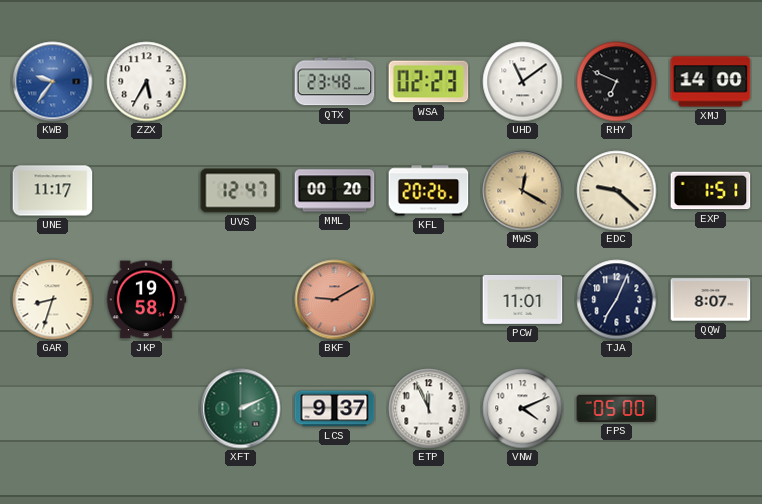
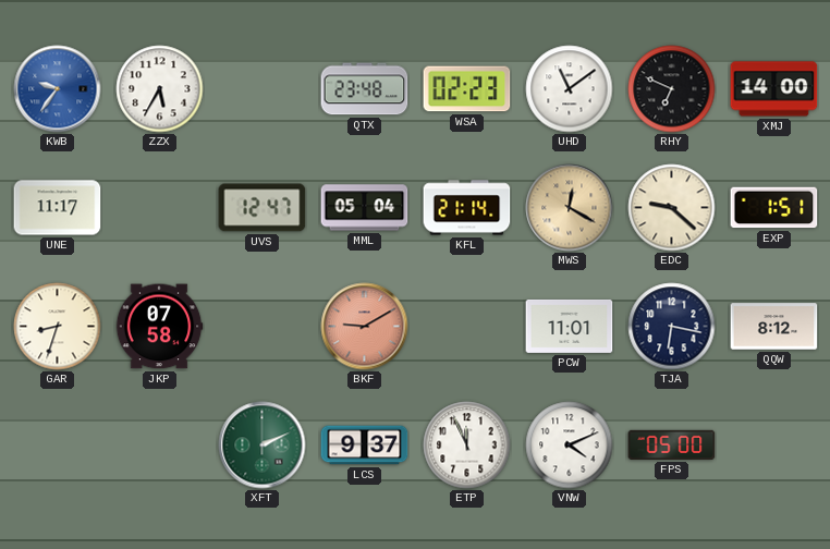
MML: 00:20 -> 05:04 (365, 208)
KFL: 20:26 -> 21:14 (467, 208)
JKP: 19:58 -> 07:58 (159, 327)
TJA: 7:04 -> 6:17 (672, 327)
QQW: 8:07 -> 8:12 (774, 327)
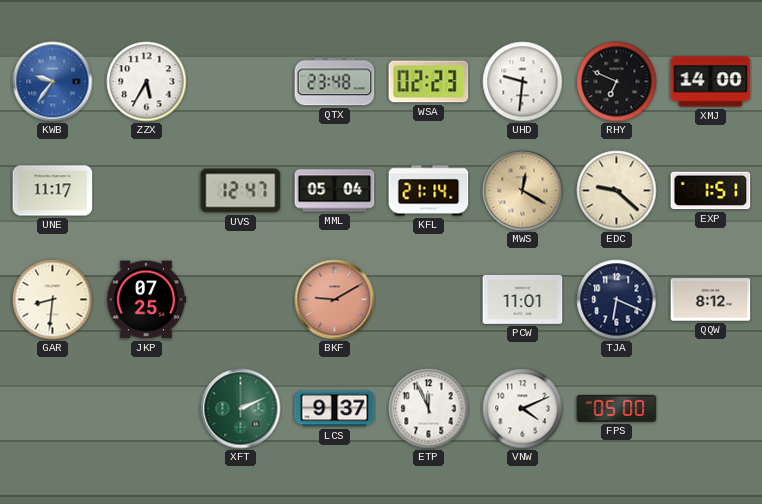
UHD: 11:09 -> 9:31 (523, 82)
GAR: 8:33 -> 8:31 (53, 300)
JKP: 07:58 -> 07:25 (146, 300)
TJA: 6:17 -> 6:19 (617, 300)
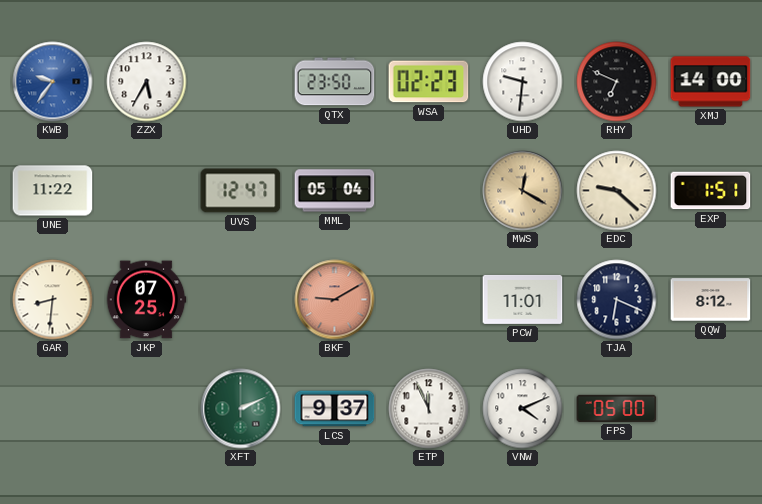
QTX: 23:48 -> 23:50 (335, 82)
UNE: 11:17 -> 11:22 (53, 191)
KFL: 21:14 -> none (429, 191)
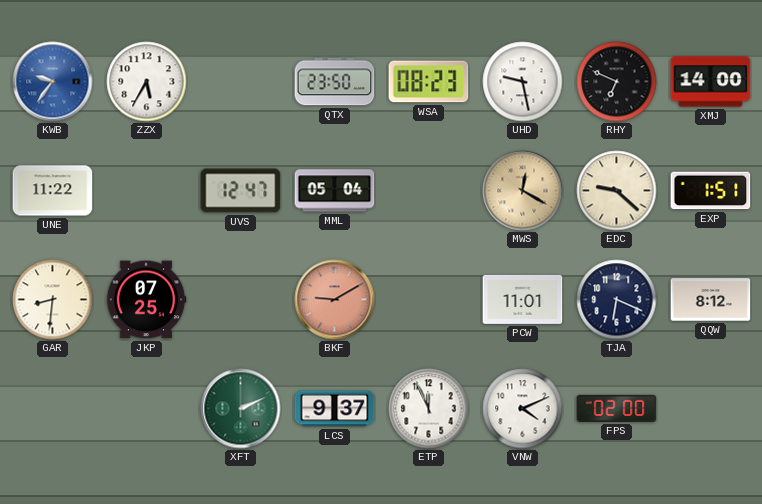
WSA: 02:23 -> 08:23 (429, 82)
UHD: 9:31 -> 9:28 (523, 82)
FPS: 05:00 -> 02:00 (617, 408)
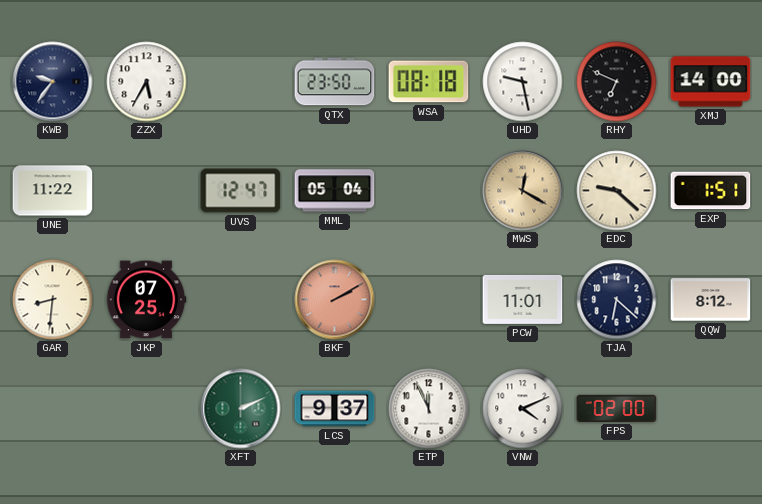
KWB dial: blue -> navy (53, 82)
WSA: 08:23 -> 08:18 (429, 82)
BKF: 9:10 -> 2:10 (335, 300)
TJA: 6:19 -> 6:22 (617, 300)
